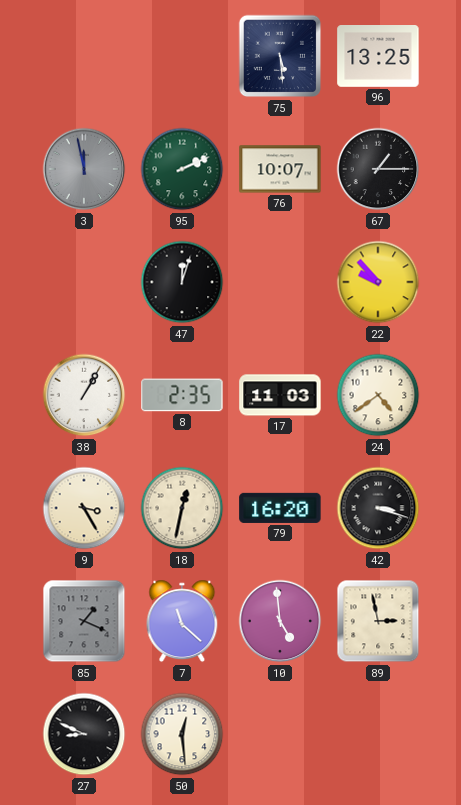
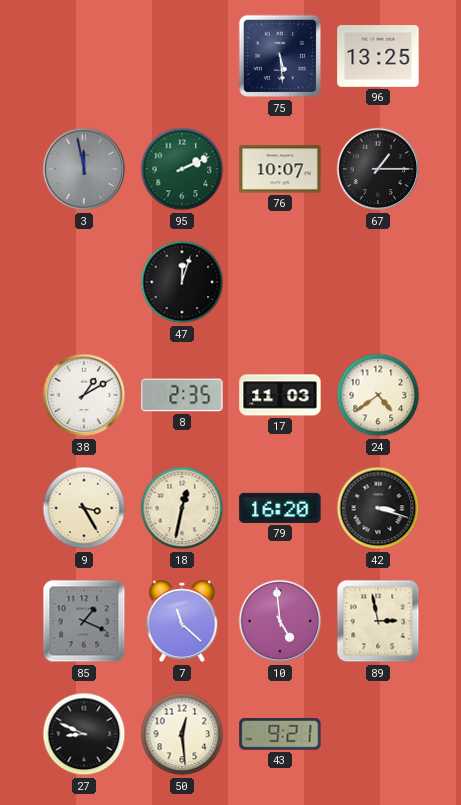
22: 9:53 -> none (378, 282)
38: 1:05 -> 1:10 (84, 395)
43: none -> 9:21 (280, 734)
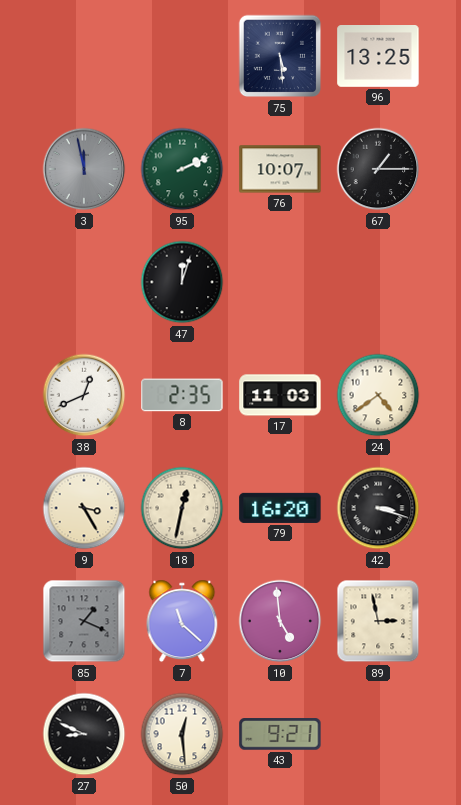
38: 1:10 -> 12:41 (84, 395)
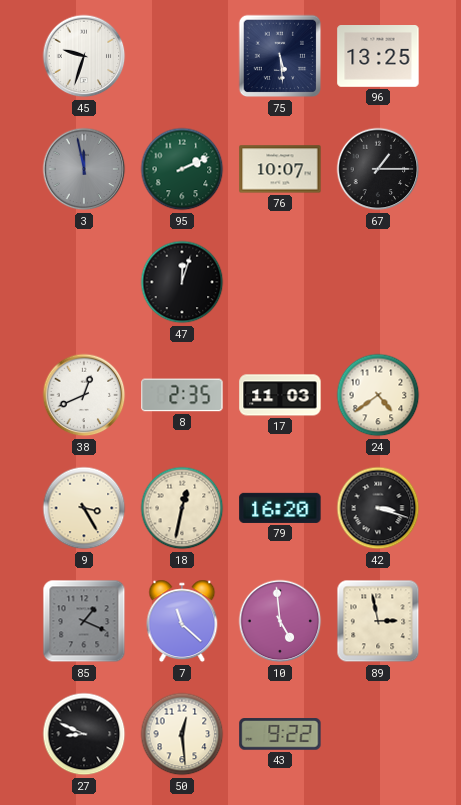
45: none -> 9:33 (84, 56)
43: 9:21 -> 9:22 (280, 734)
